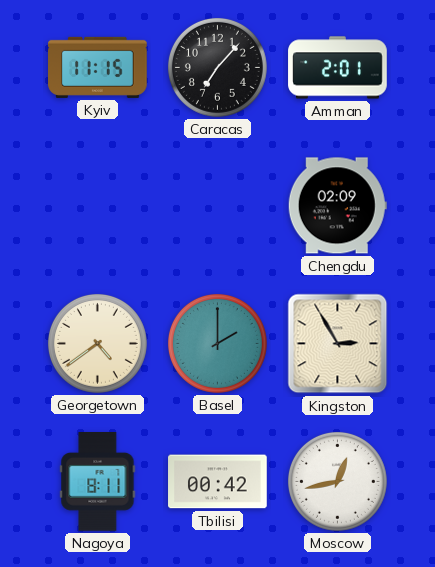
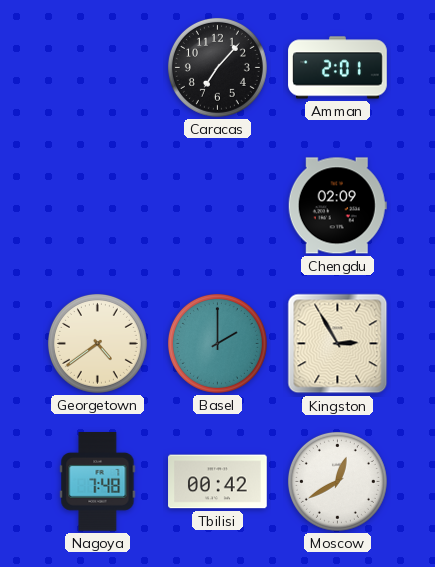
Kyiv: 11:15 -> none (98, 67)
Nagoya: 8:11 -> 7:48 (98, 482)
Moscow: 12:43 -> 12:40 (337, 481)
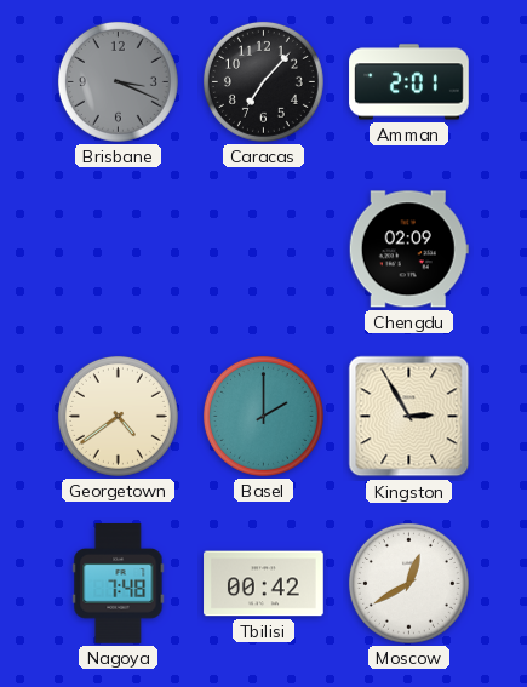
Brisbane: none -> 3:19 (118, 81)
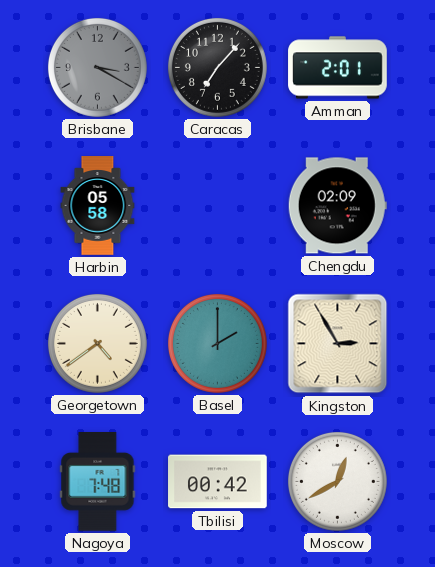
Brisbane: 3:19 -> 3:20 (97, 67)
Harbin: none -> 05:58 (98, 206)
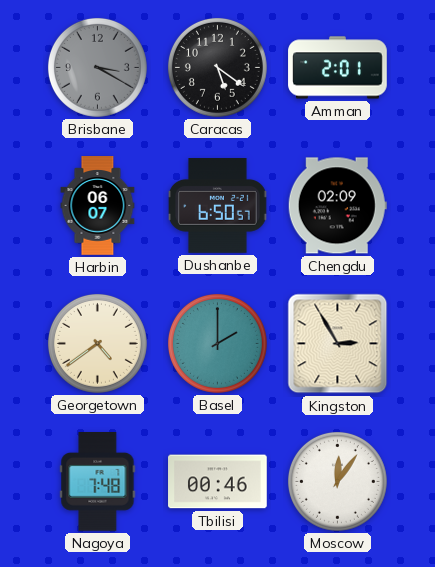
Caracas: 7:07 -> 5:21 (217, 67)
Harbin: 05:58 -> 06:07 (98, 206)
Dushanbe: none -> 6:50 (217, 206)
Tbilisi: 00:42 -> 00:46 (218, 482)
Moscow: 12:40 -> 12:06 (337, 481)
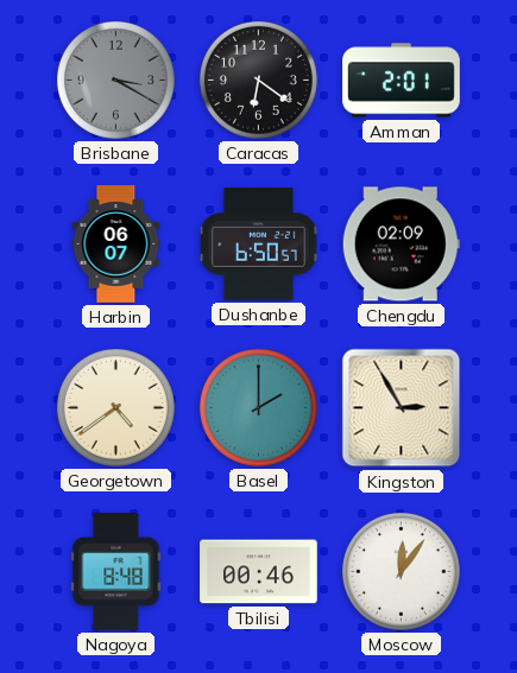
Caracas: 5:21 -> 6:21 (258, 80)
Nagoya: 7:48 -> 8:48 (116, 572)
